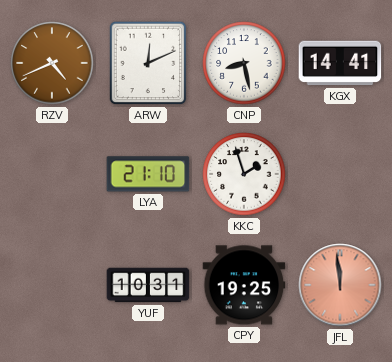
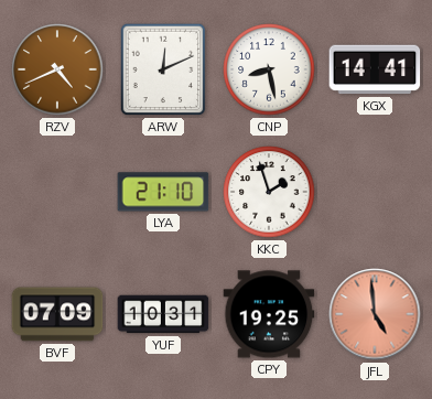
BVF: none -> 07:09 (57, 314)
JFL: 11:59 -> 4:59 (375, 314)
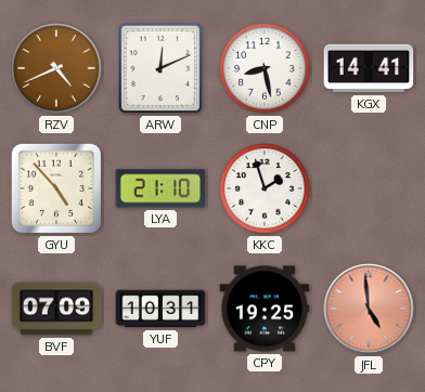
GYU: none -> 4:53 (56, 188)
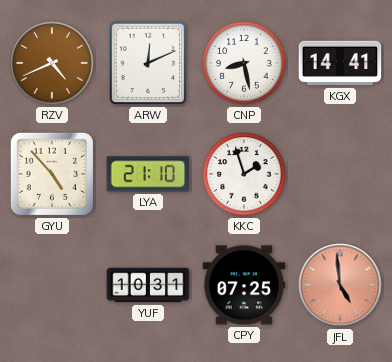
BVF: 07:09 -> none (56, 309)
CPY: 19:25 -> 07:25 (244, 285)
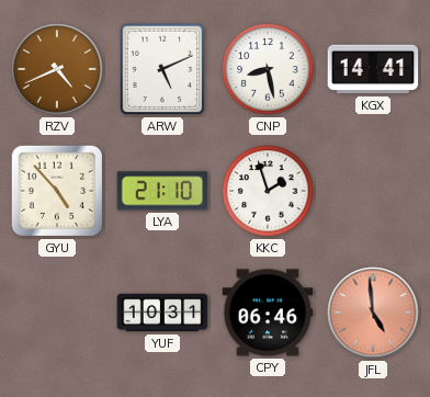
ARW: 12:11 -> 5:11 (162, 69)
CPY: 07:25 -> 06:46 (268, 313)
